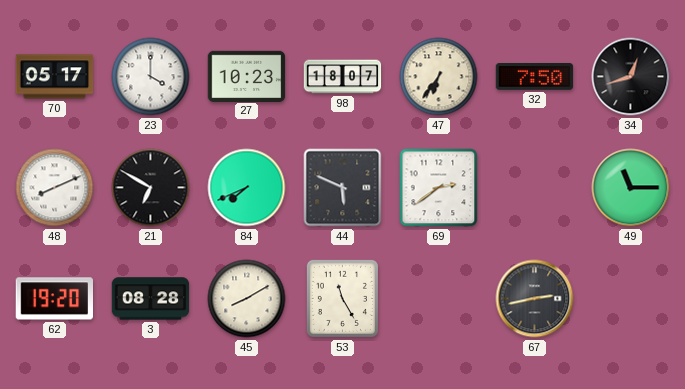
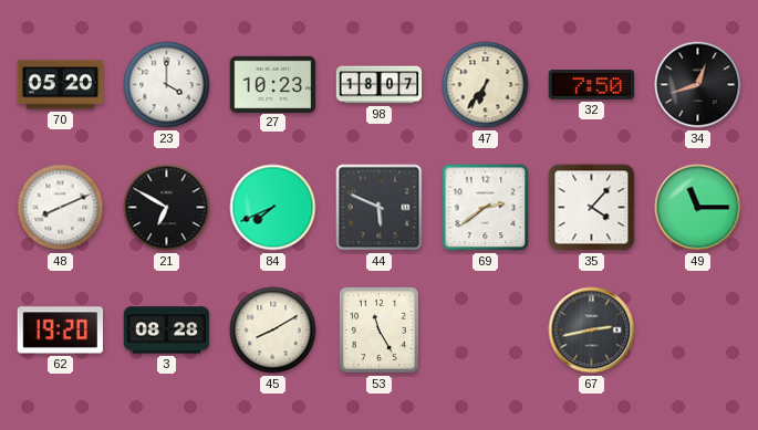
70: 05:17 -> 05:20 (61, 85)
35: none -> 4:07 (592, 208)
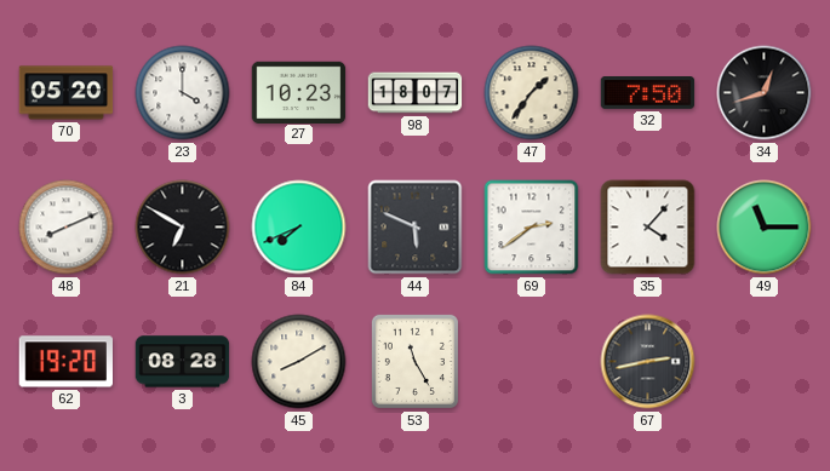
47: 6:36 -> 1:36 (532, 93)
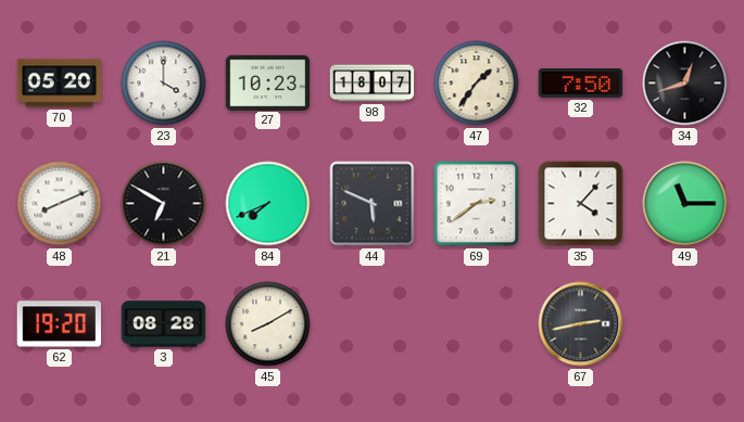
53: 11:25 -> none (414, 361)
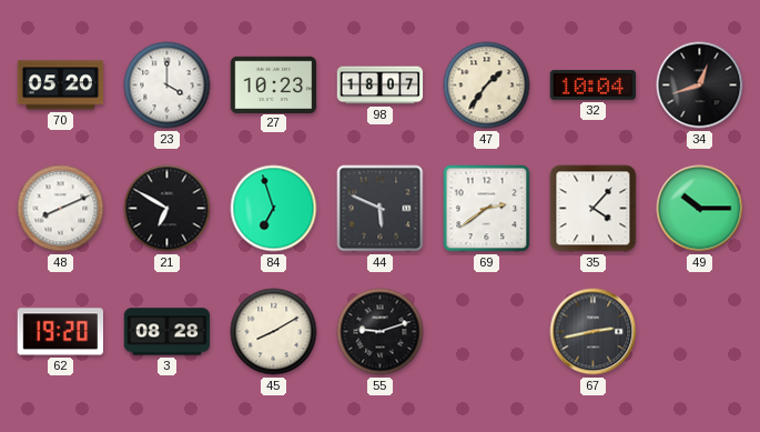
32: 7:50 -> 10:04 (594, 86)
84: 7:41 -> 6:57 (274, 209)
49: 11:15 -> 10:15 (700, 209)
55: none -> 9:12 (381, 332)
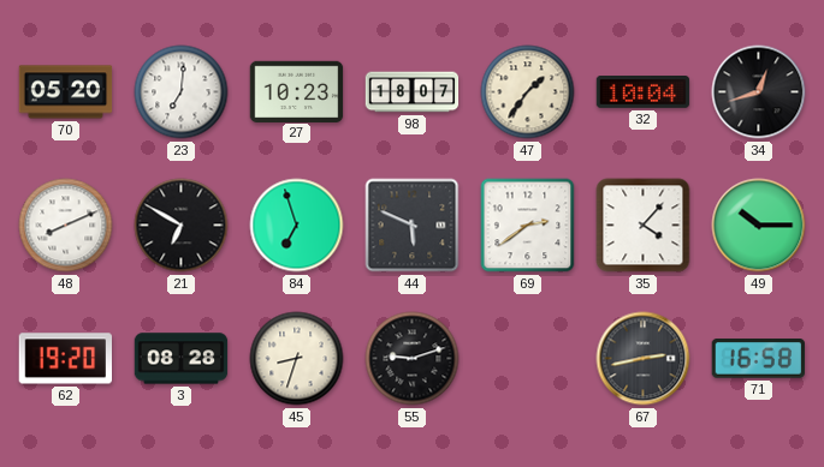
23: 4:00 -> 7:01 (182, 92)
45: 8:10 -> 8:33 (297, 359)
71: none -> 16:58 (758, 359)
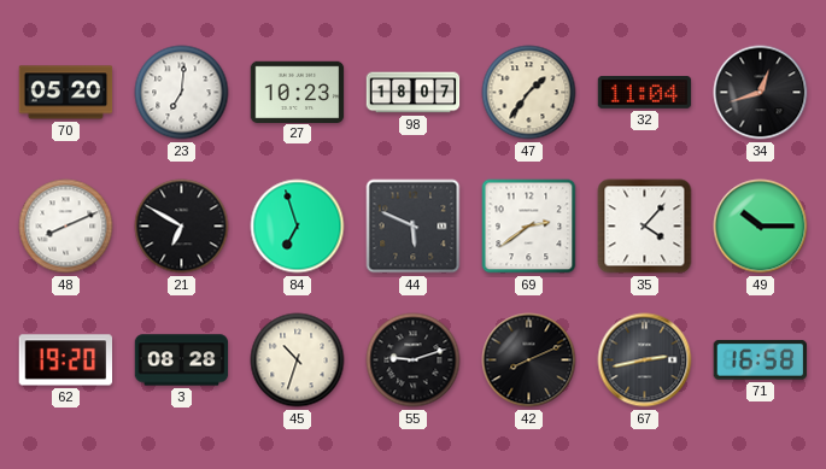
32: 10:04 -> 11:04 (645, 93)
45: 8:33 -> 10:33 (298, 360)
42: none -> 8:11 (529, 360)
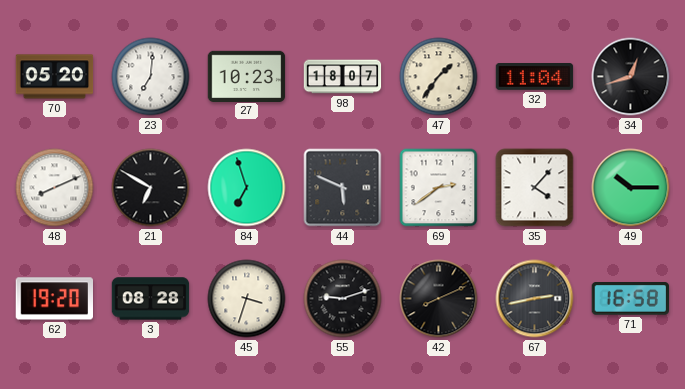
45: 10:33 -> 3:33 (247, 299)
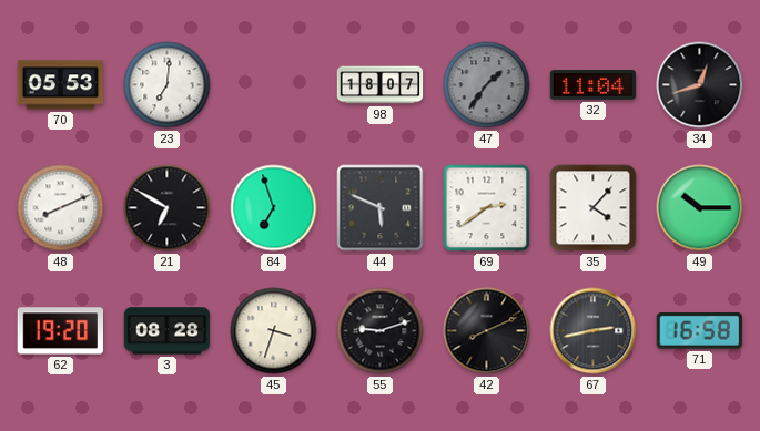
70: 05:20 -> 05:53 (61, 85)
27: 10:23 -> none (247, 76)
47 dial: cream -> grey (487, 85)
